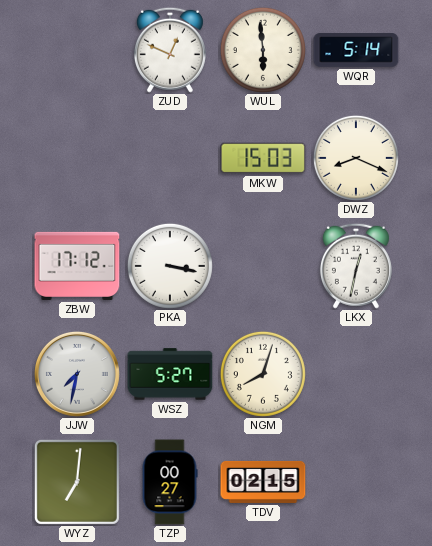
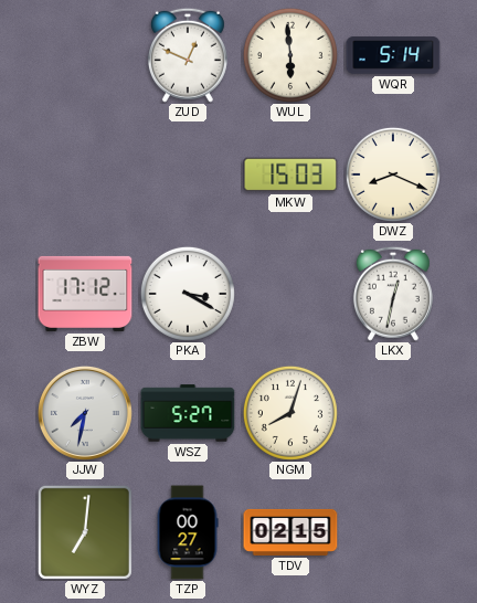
PKA: 3:17 -> 3:20 (188, 294)
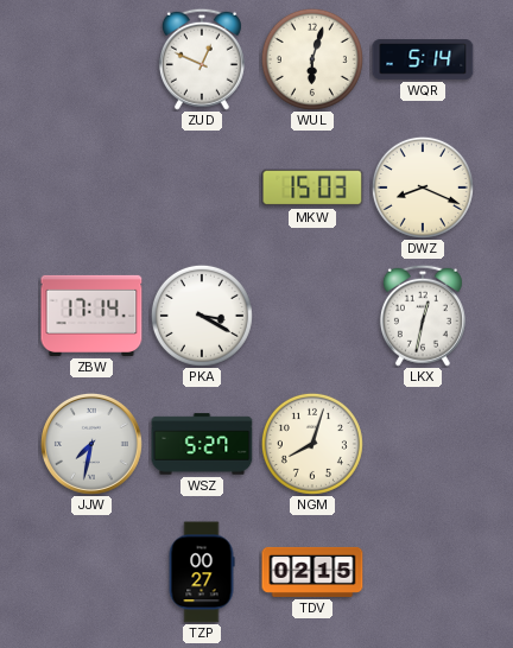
WUL: 5:59 -> 6:03 (312, 59)
ZBW: 17:12 -> 17:14 (91, 316)
WYZ: 7:01 -> none (85, 532)
